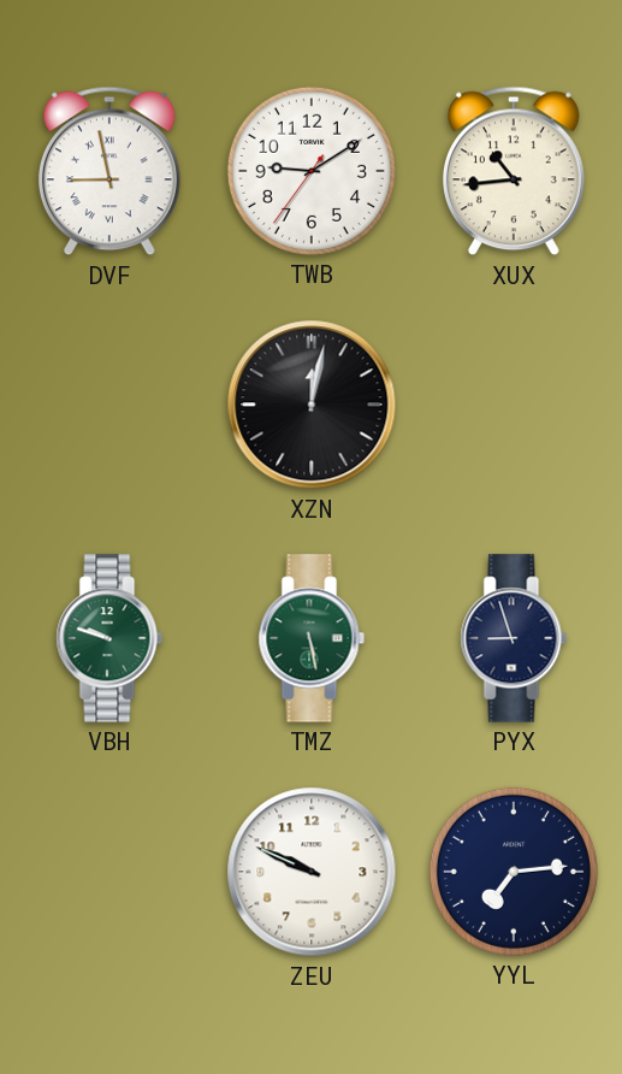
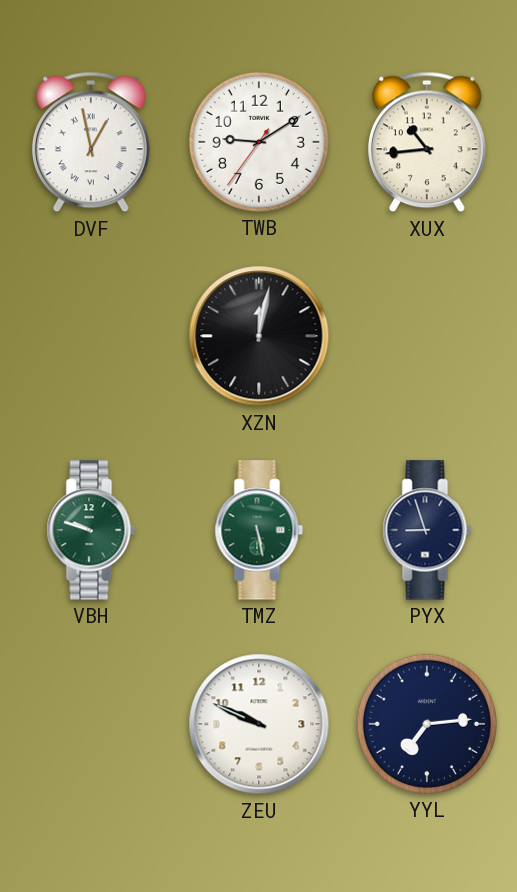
DVF: 8:58 -> 12:58 (91, 142)
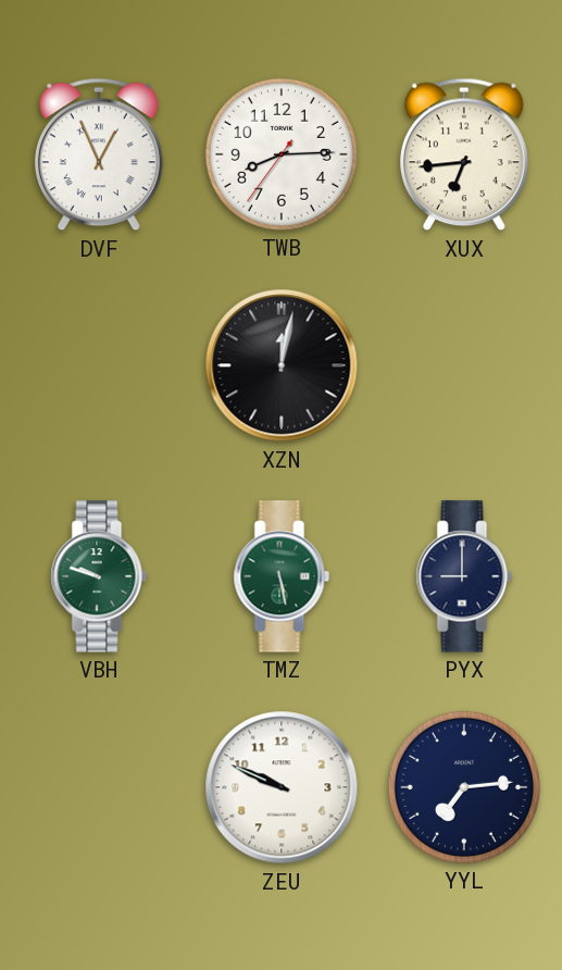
DVF: 12:58 -> 12:56 (99, 154)
TWB: 9:09 -> 8:14 (282, 154)
XUX: 10:44 -> 6:44 (464, 154)
PYX: 8:57 -> 9:00 (464, 576)
